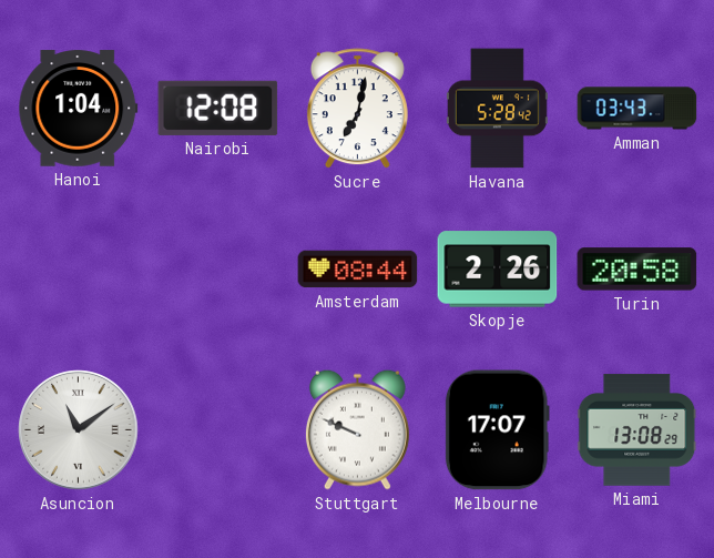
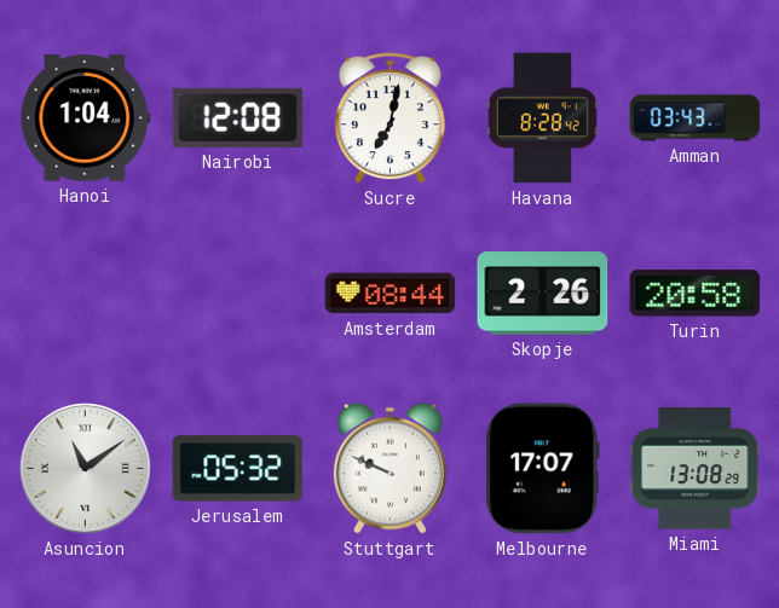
Havana: 5:28 -> 8:28 (542, 118)
Jerusalem: none -> 05:32 (238, 469)
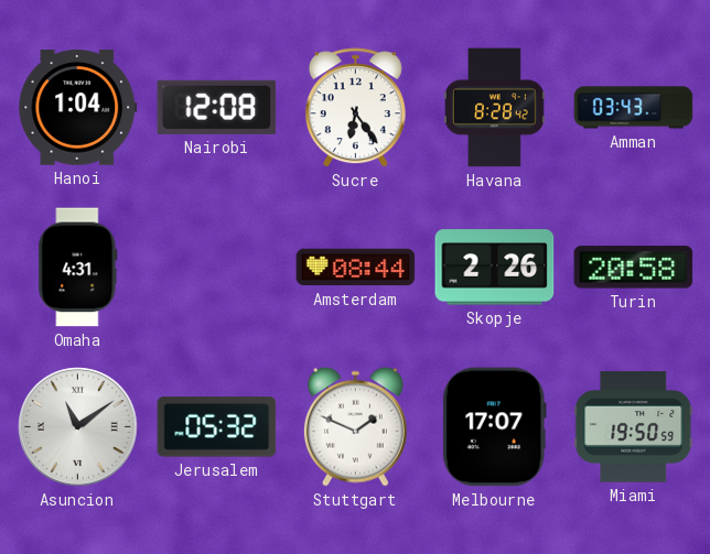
Sucre: 7:02 -> 6:24 (355, 108)
Omaha: none -> 4:31 (78, 268)
Stuttgart: 9:49 -> 1:49 (355, 426)
Miami: 13:08 -> 19:50 (634, 427)
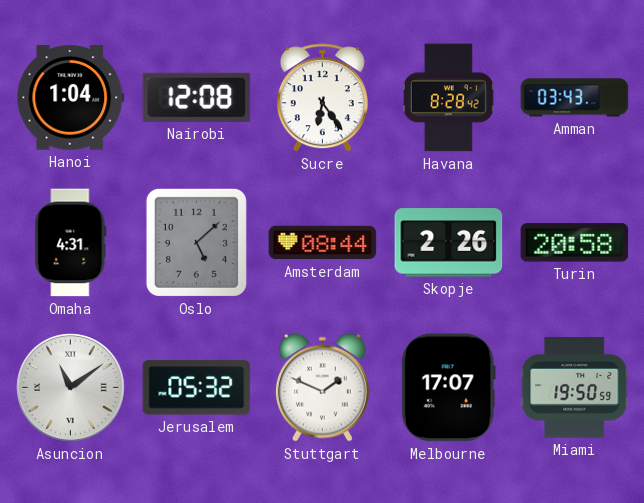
Oslo: none -> 5:08 (196, 242)
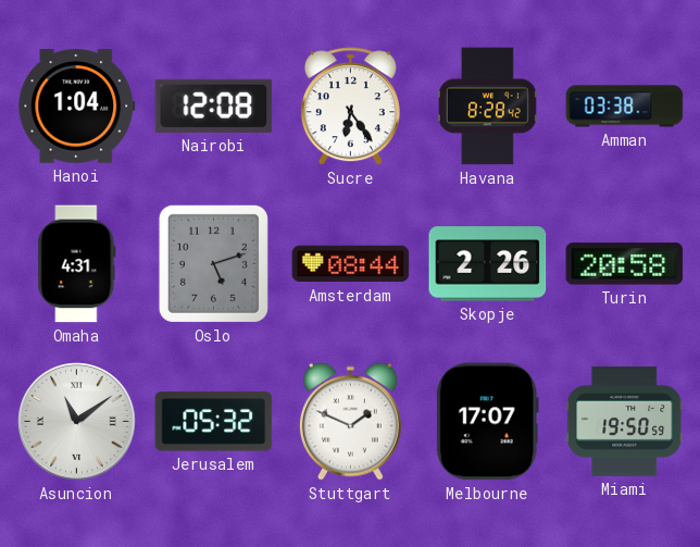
Amman: 03:43 -> 03:38 (625, 107)
Oslo: 5:08 -> 5:12 (213, 263)
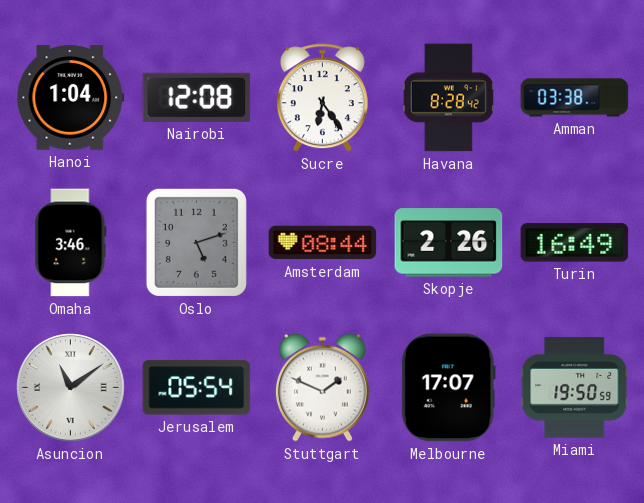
Omaha: 4:31 -> 3:46 (71, 243)
Turin: 20:58 -> 16:49 (575, 243)
Jerusalem: 05:32 -> 05:54 (197, 388)
